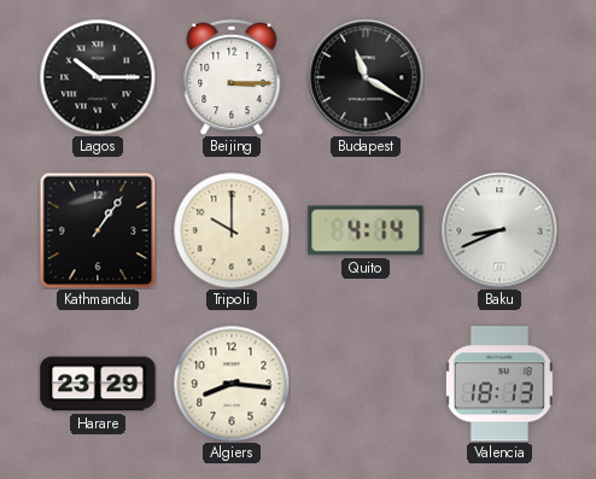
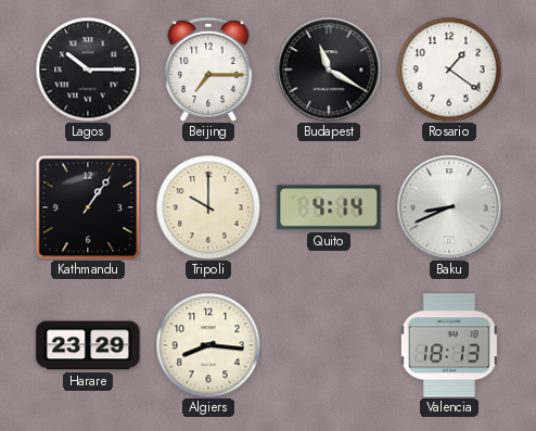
Beijing: 3:15 -> 7:15 (208, 69)
Rosario: none -> 1:21 (449, 69)
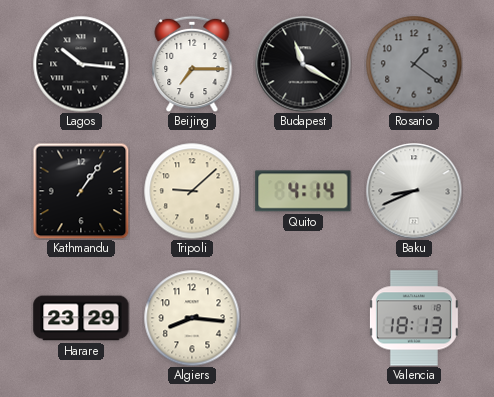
Lagos: 10:15 -> 10:16 (81, 64)
Rosario dial: white -> grey (414, 64)
Tripoli: 10:00 -> 9:08 (192, 191)
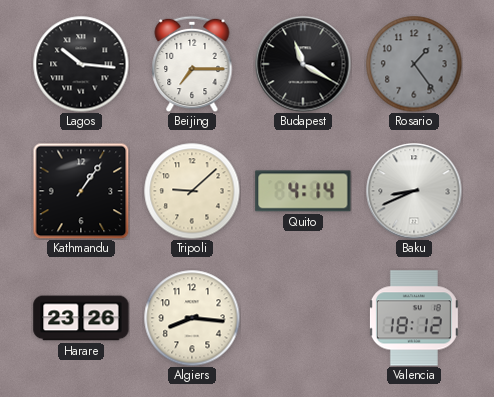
Rosario: 1:21 -> 1:24 (414, 64)
Harare: 23:29 -> 23:26 (81, 318)
Valencia: 18:13 -> 18:12 (414, 318)
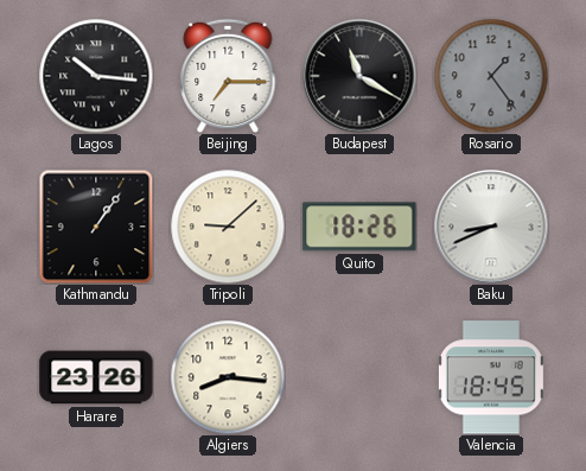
Quito: 4:14 -> 18:26 (359, 227)
Valencia: 18:12 -> 18:45 (491, 377)
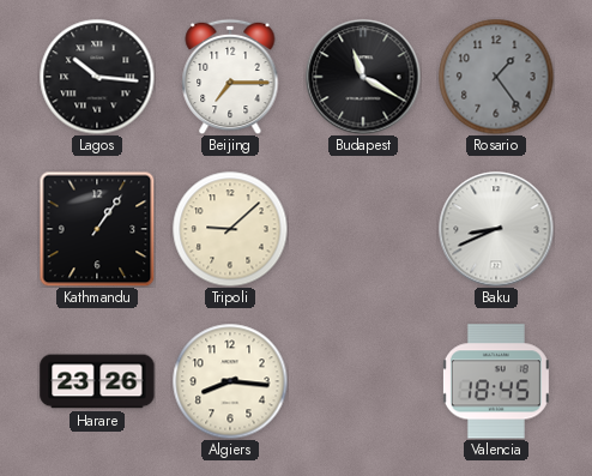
Quito: 18:26 -> none (359, 227)
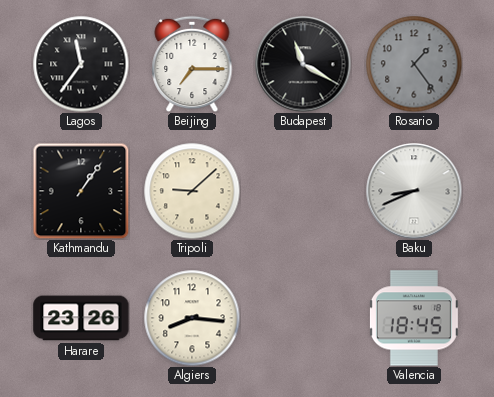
Lagos: 10:16 -> 11:36 (81, 64)
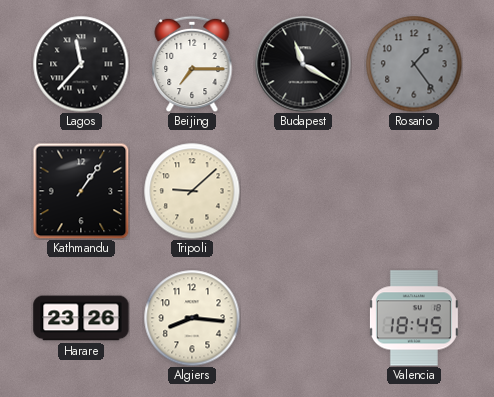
Lagos: 11:36 -> 11:37 (81, 64)
Baku: 8:41 -> none (414, 191)
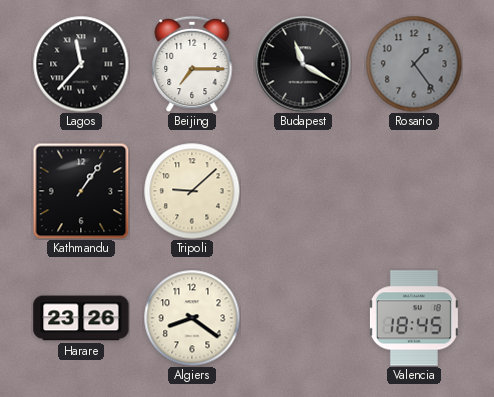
Algiers: 8:16 -> 8:21 (192, 318)
